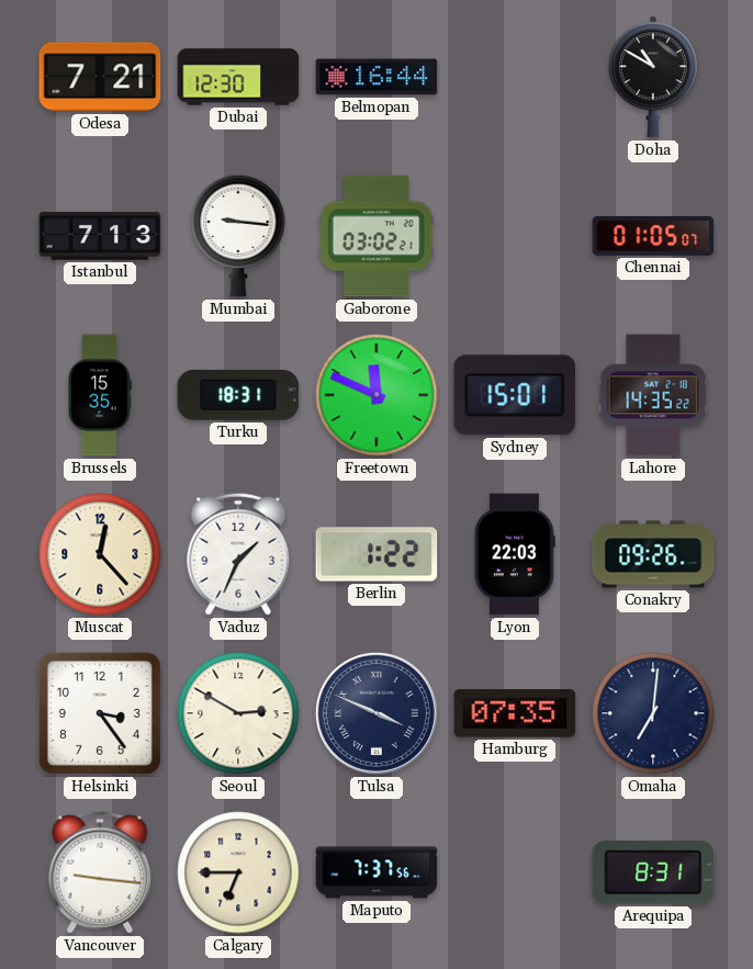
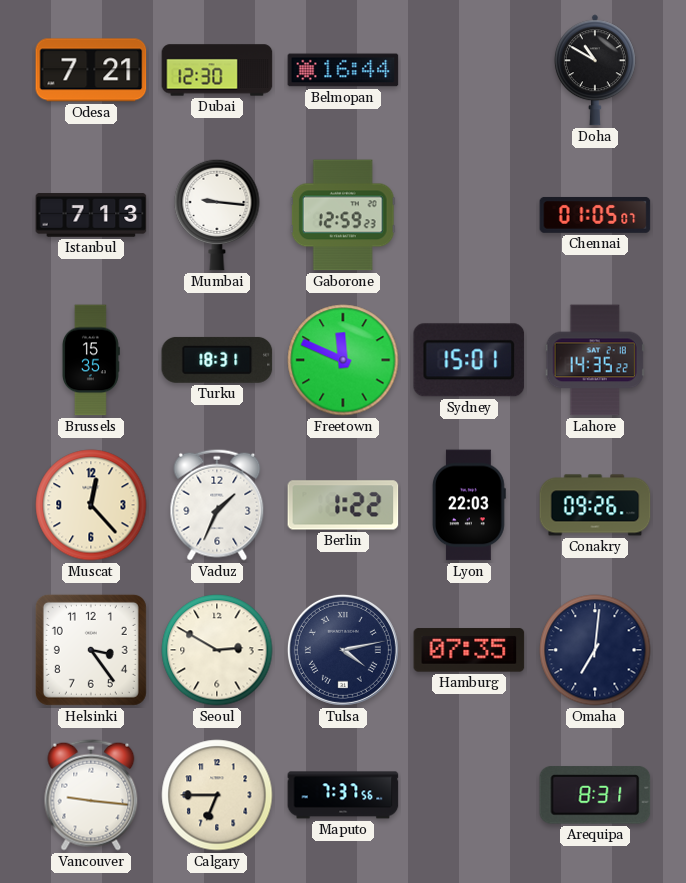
Gaborone: 03:02 -> 12:59 (343, 215)
Tulsa: 3:49 -> 4:13 (343, 650)
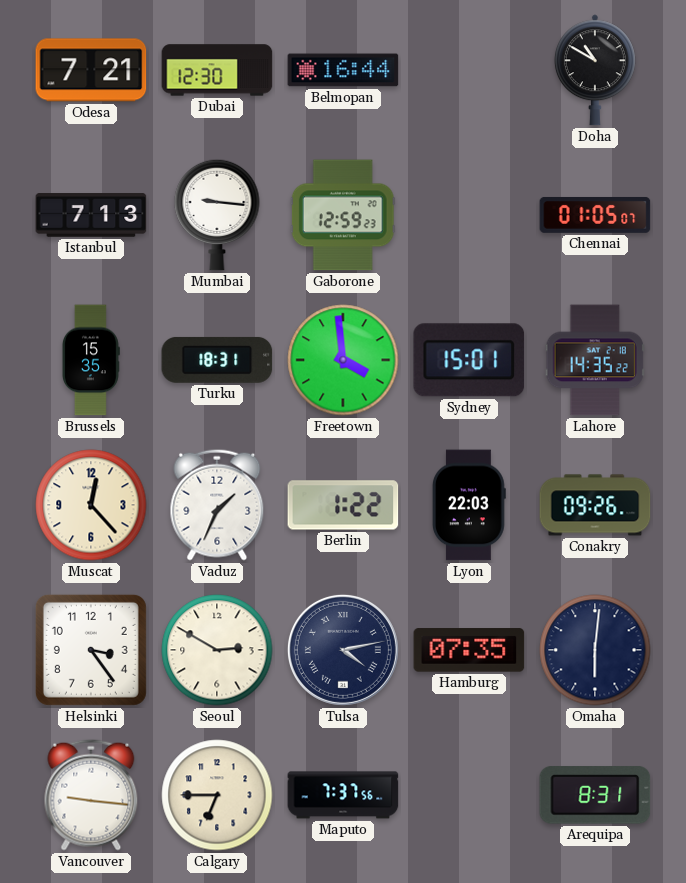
Freetown: 11:49 -> 3:59 (343, 360)
Omaha: 7:01 -> 6:01 (595, 650)
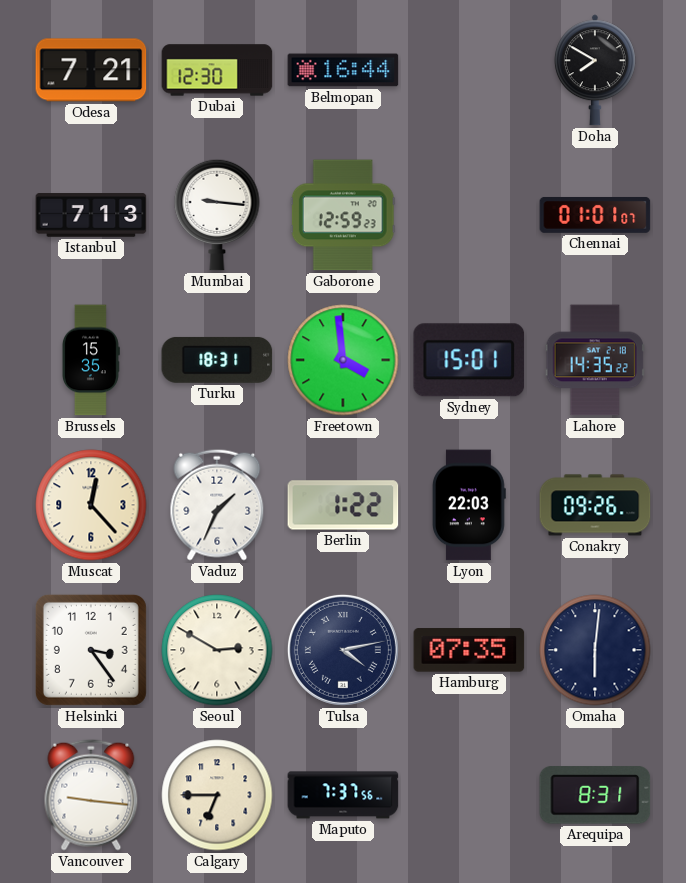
Doha: 10:50 -> 7:50 (595, 70)
Chennai: 01:05 -> 01:01 (595, 215)
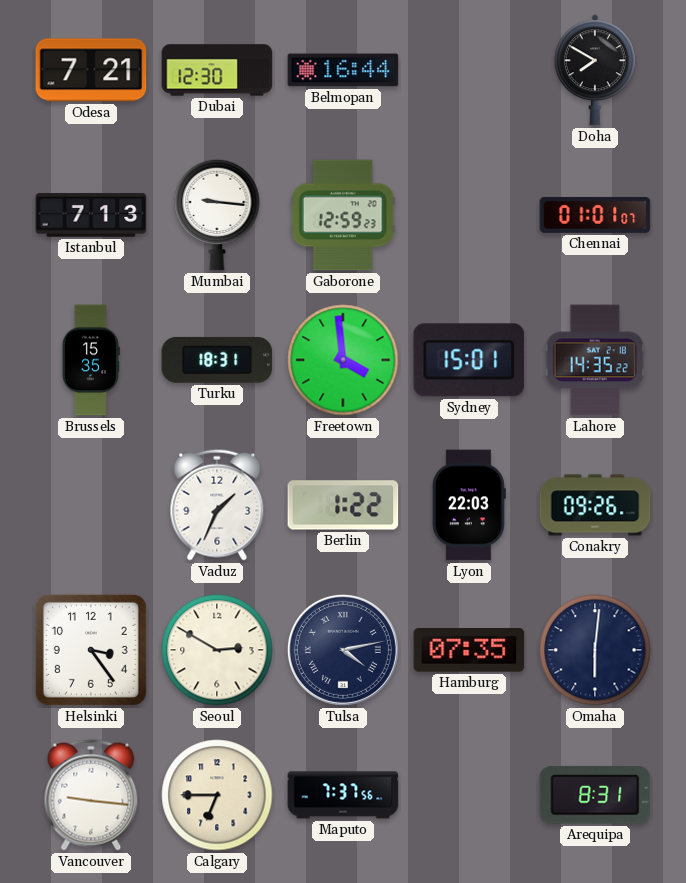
Muscat: 12:23 -> none (91, 505)
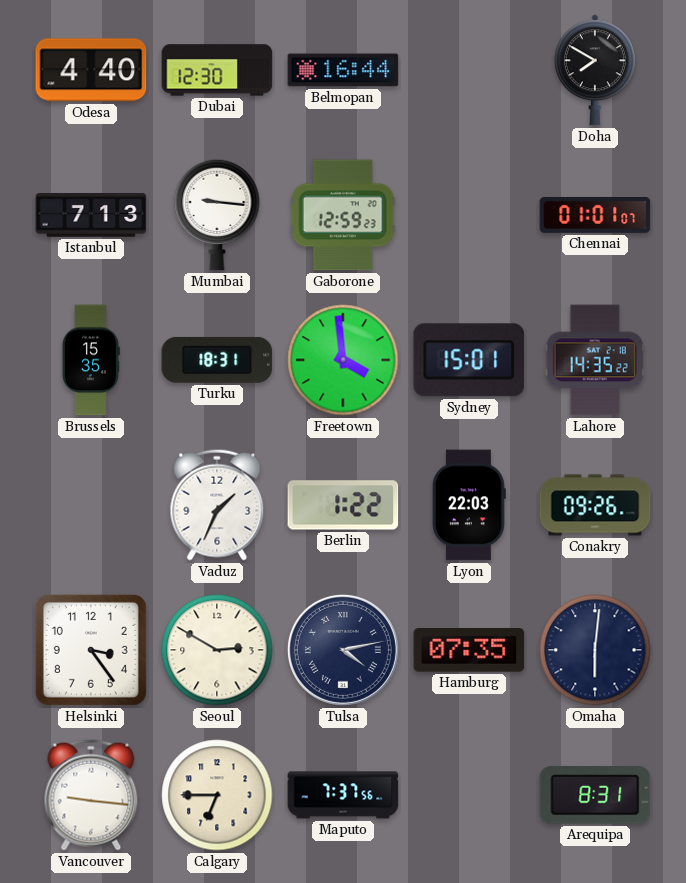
Odesa: 7:21 -> 4:40 (91, 70)
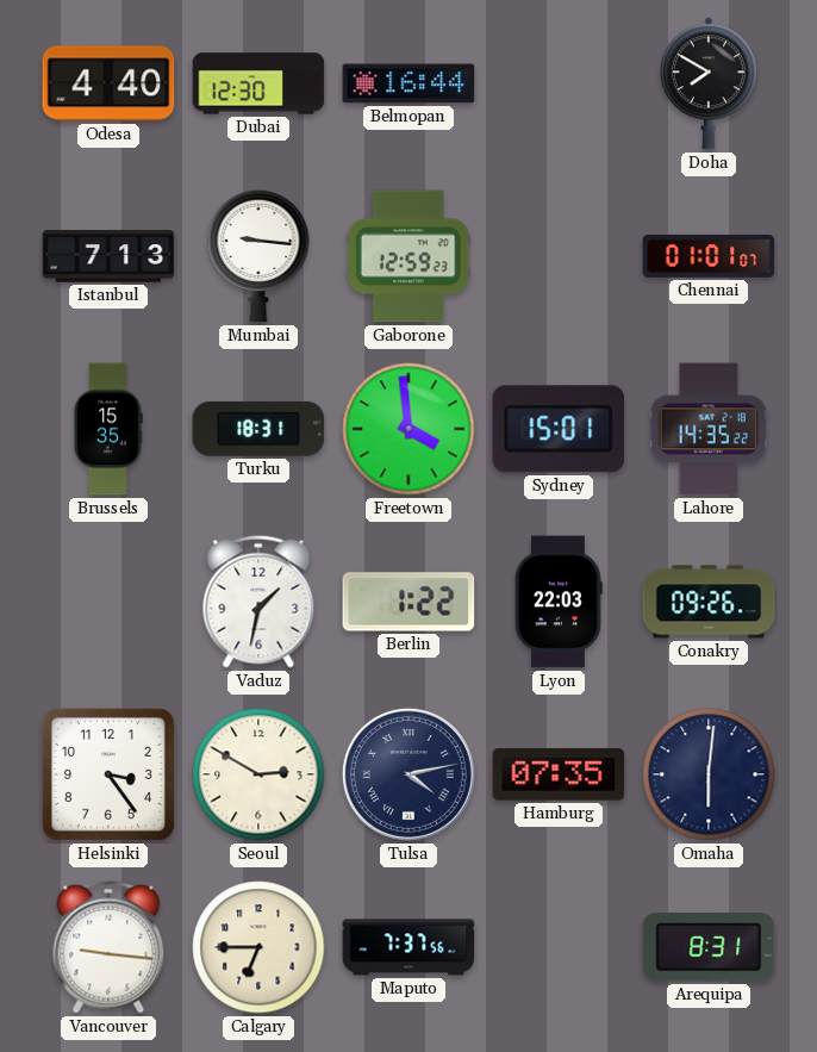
Vaduz: 1:34 -> 1:32 (258, 602)
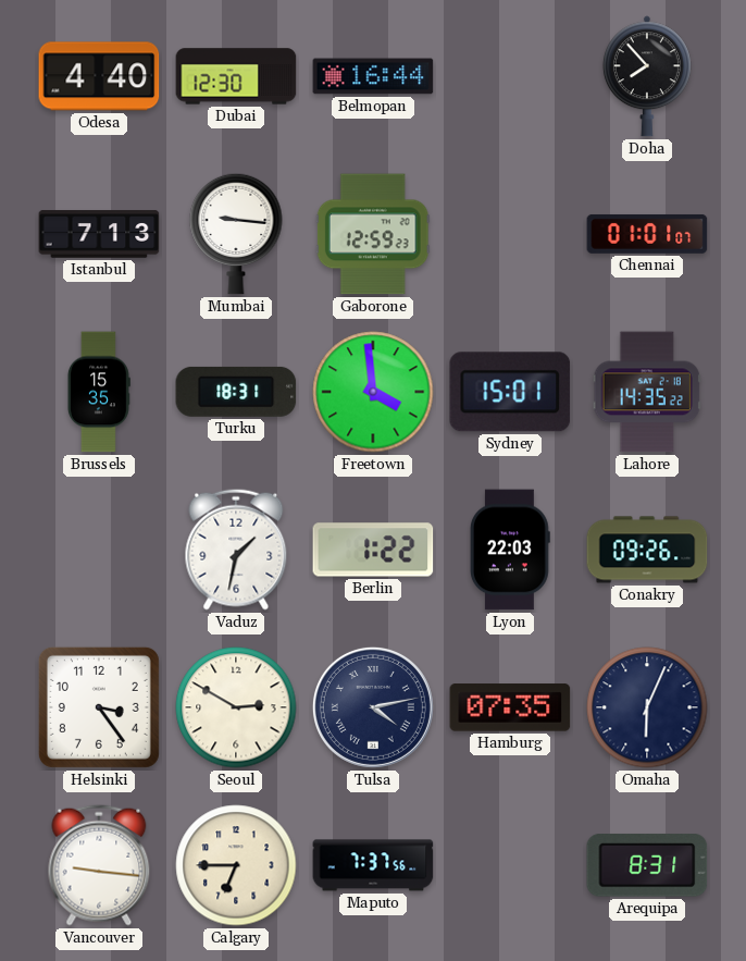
Doha: 7:50 -> 7:53 (647, 76)
Omaha: 6:01 -> 6:04 (647, 707)
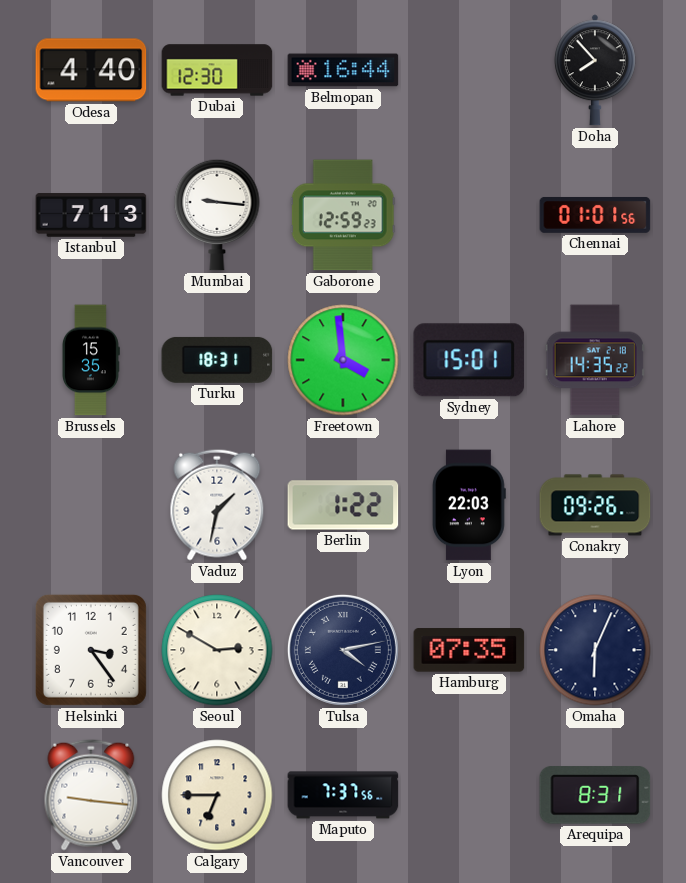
Chennai: 01:01:07 -> 01:01:56 (595, 215)
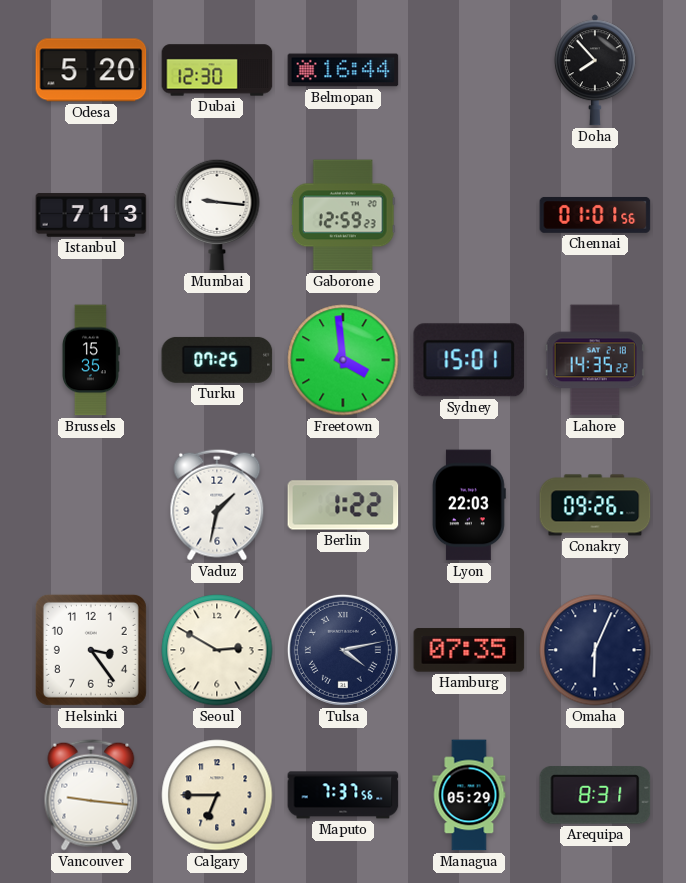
Odesa: 4:40 -> 5:20 (91, 70)
Turku: 18:31 -> 07:25 (217, 360)
Managua: none -> 05:29 (469, 795)
